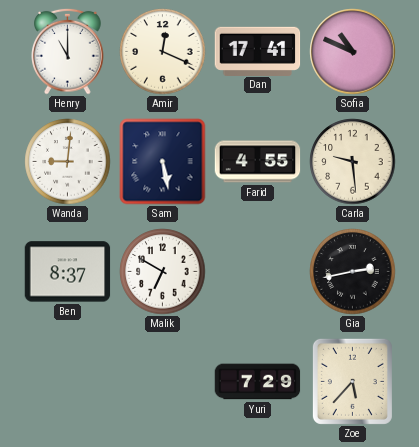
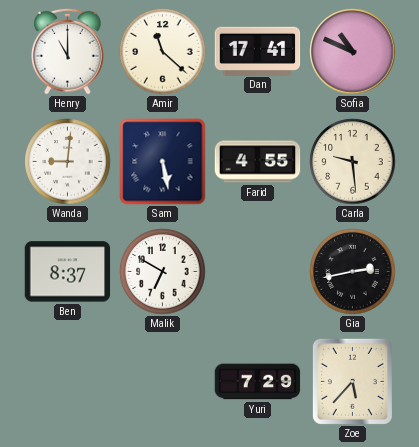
Amir: 12:19 -> 11:22 (163, 52)
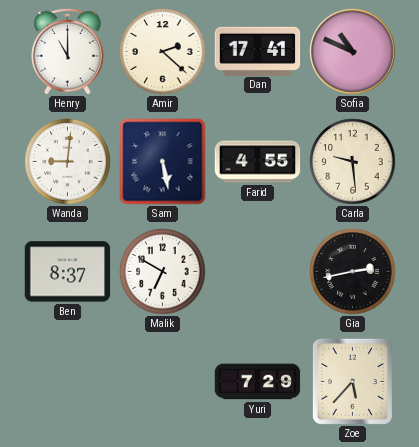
Amir: 11:22 -> 2:22 (163, 52)
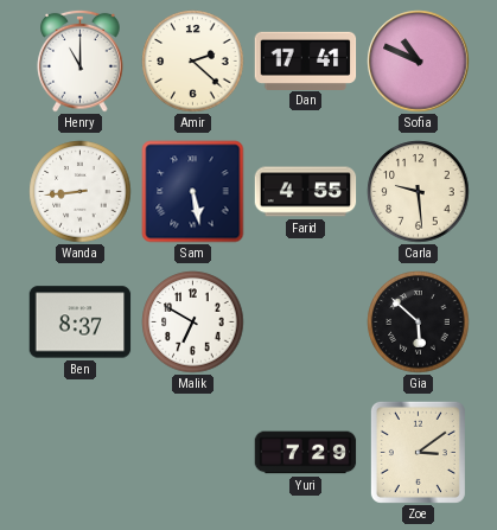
Wanda: 9:01 -> 8:44 (81, 192)
Gia: 2:43 -> 5:52 (419, 323)
Zoe: 5:37 -> 3:09 (418, 452)
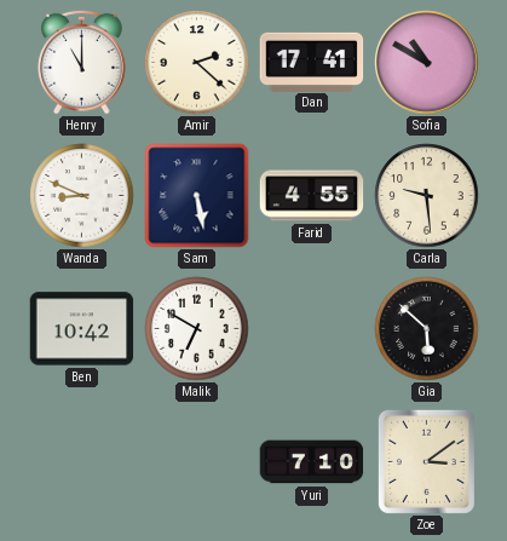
Sofia: 10:49 -> 10:50 (427, 63)
Wanda: 8:44 -> 8:49 (82, 196)
Ben: 8:37 -> 10:42 (82, 329)
Yuri: 7:29 -> 7:10 (312, 462)
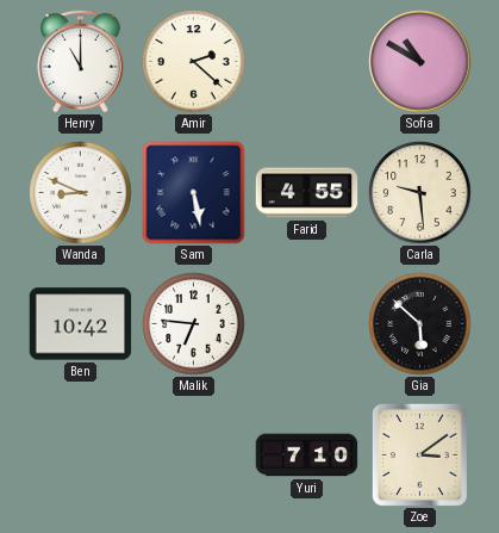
Dan: 17:41 -> none (312, 62)
Malik: 6:50 -> 6:46 (194, 324)
